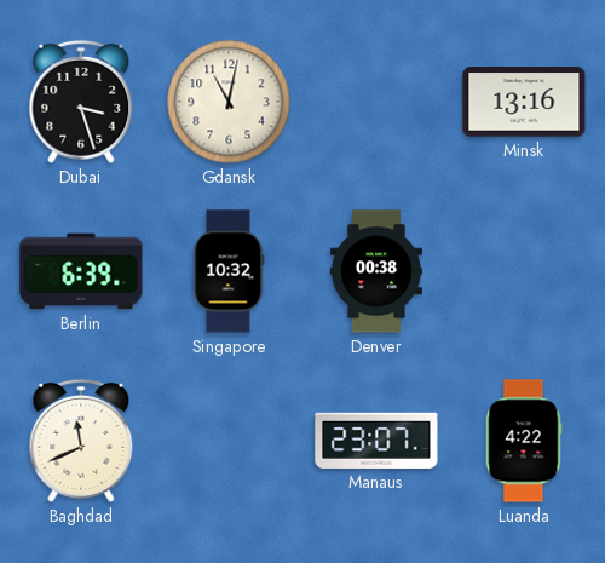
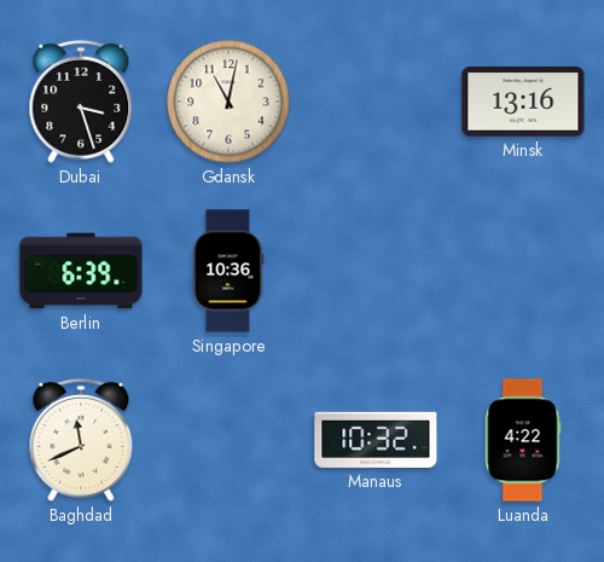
Singapore: 10:32 -> 10:36 (228, 271)
Denver: 00:38 -> none (376, 271)
Manaus: 23:07 -> 10:32 (376, 440)
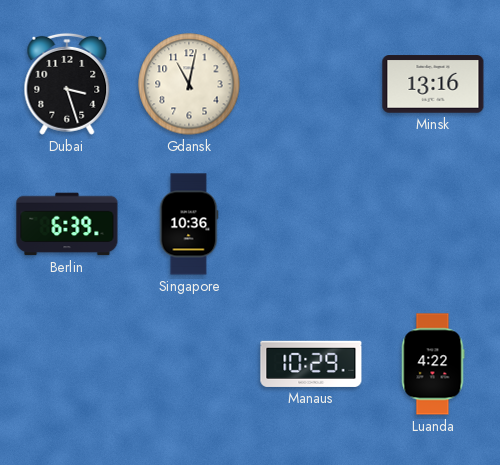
Baghdad: 11:41 -> none (81, 440)
Manaus: 10:32 -> 10:29 (311, 364)
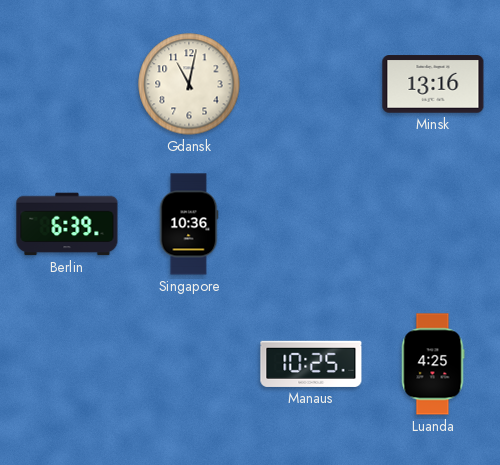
Dubai: 3:27 -> none (67, 84)
Manaus: 10:29 -> 10:25 (311, 364)
Luanda: 4:22 -> 4:25 (433, 364)
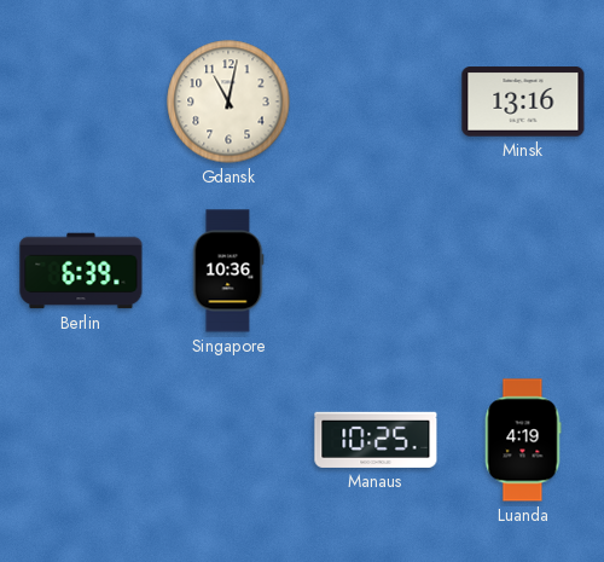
Luanda: 4:25 -> 4:19 (523, 440)
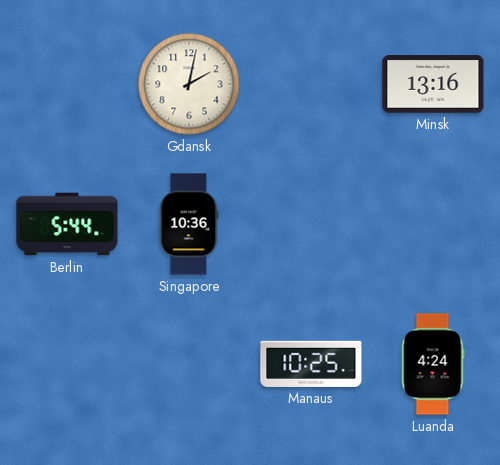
Gdansk: 11:02 -> 2:02 (189, 84)
Berlin: 6:39 -> 5:44 (67, 224)
Luanda: 4:19 -> 4:24 (433, 364)
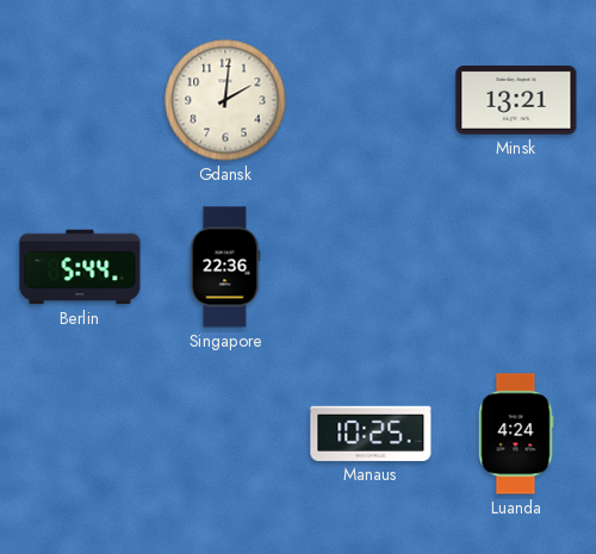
Gdansk: 2:02 -> 2:01 (225, 100)
Minsk: 13:16 -> 13:21 (516, 100)
Singapore: 10:36 -> 22:36 (225, 267)
